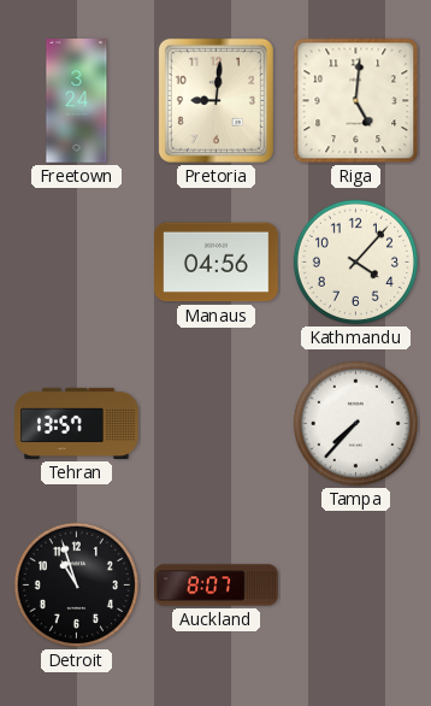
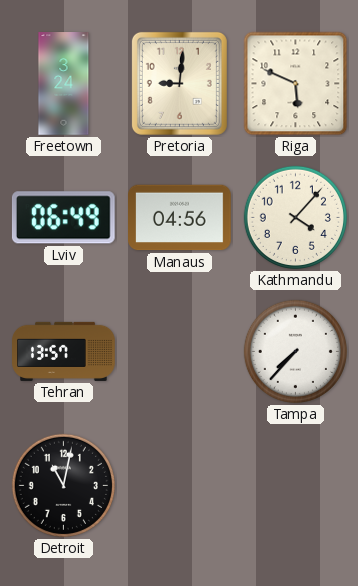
Riga: 5:01 -> 5:49 (296, 84)
Lviv: none -> 06:49 (63, 218)
Detroit: 10:57 -> 11:02 (63, 485)
Auckland: 8:07 -> none (217, 586)
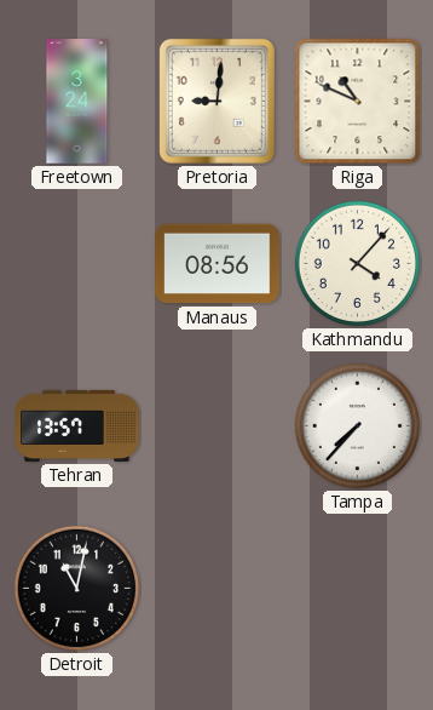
Riga: 5:49 -> 10:49 (358, 102)
Lviv: 06:49 -> none (63, 218)
Manaus: 04:56 -> 08:56 (218, 264)
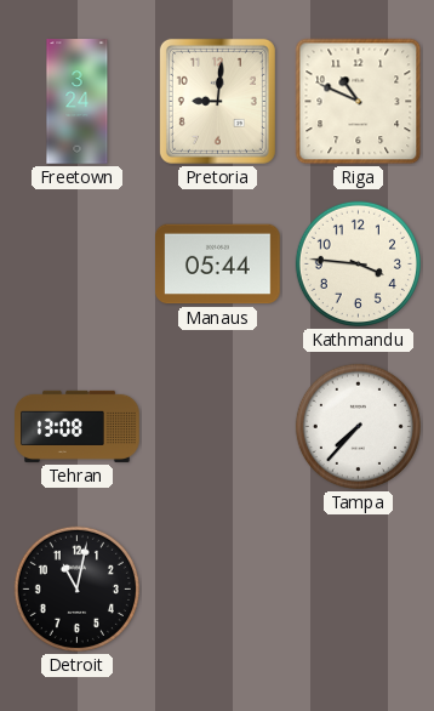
Manaus: 08:56 -> 05:44 (218, 265)
Kathmandu: 4:07 -> 3:46 (358, 263)
Tehran: 13:57 -> 13:08 (78, 426)
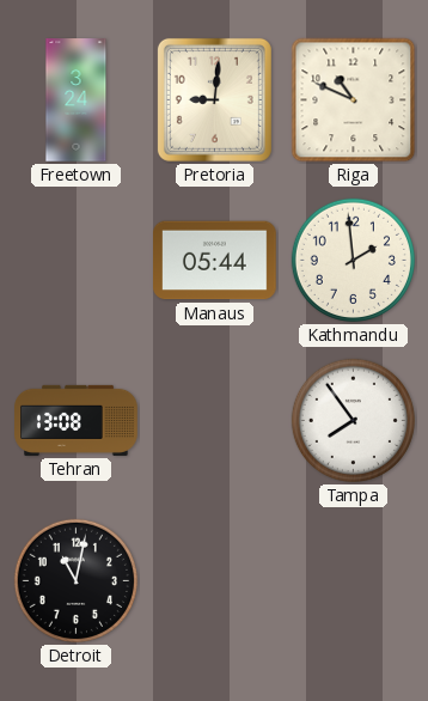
Kathmandu: 3:46 -> 1:59 (353, 260)
Tampa: 7:37 -> 7:54 (353, 420)
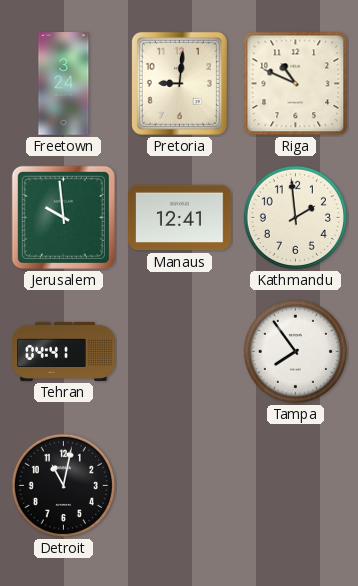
Jerusalem: none -> 9:59 (63, 217)
Manaus: 05:44 -> 12:41 (180, 218)
Tehran: 13:08 -> 04:41 (64, 351)
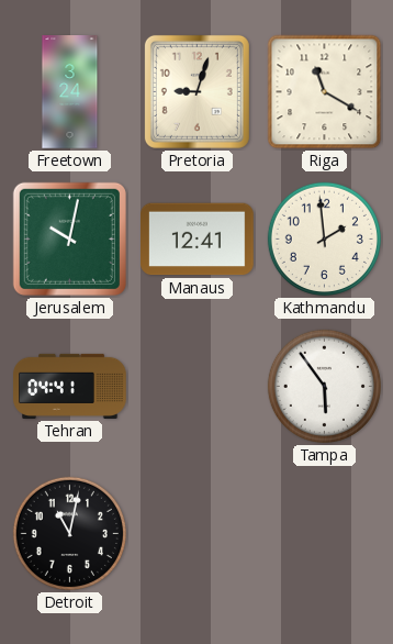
Pretoria: 9:01 -> 9:03 (196, 91)
Riga: 10:49 -> 11:20 (325, 92)
Jerusalem: 9:59 -> 10:02 (69, 238)
Tampa: 7:54 -> 5:54 (324, 386)
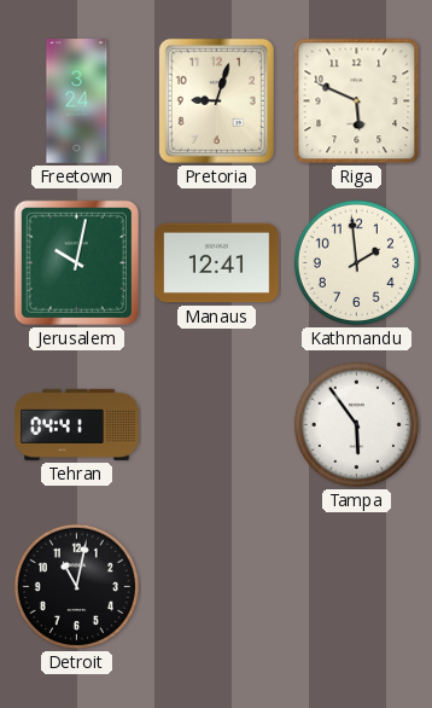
Riga: 11:20 -> 5:49 (357, 101)
